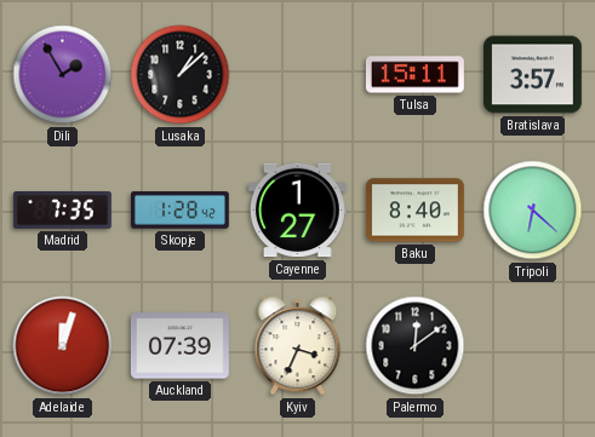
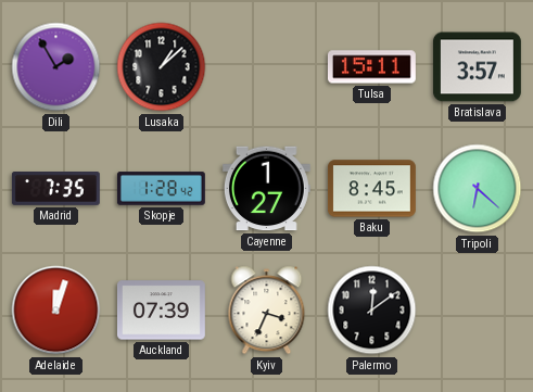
Baku: 8:40 -> 8:45 (371, 189)
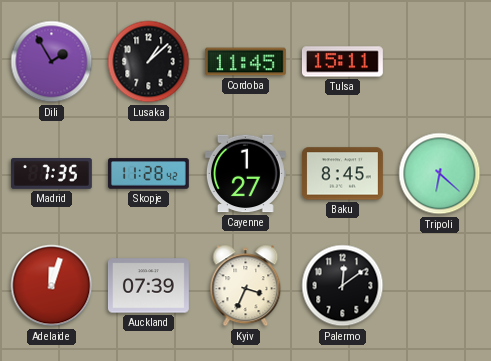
Cordoba: none -> 11:45 (245, 62)
Bratislava: 3:57 -> none (477, 67)
Skopje: 1:28 -> 11:28 (148, 174)
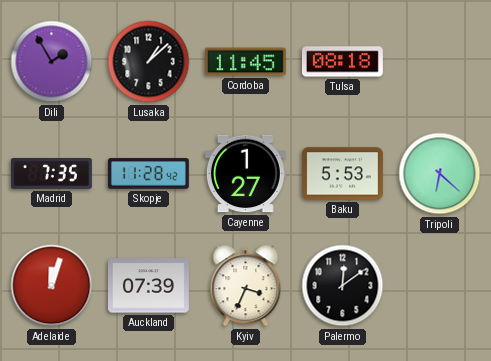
Tulsa: 15:11 -> 08:18 (342, 62)
Baku: 8:45 -> 5:53 (342, 174)
